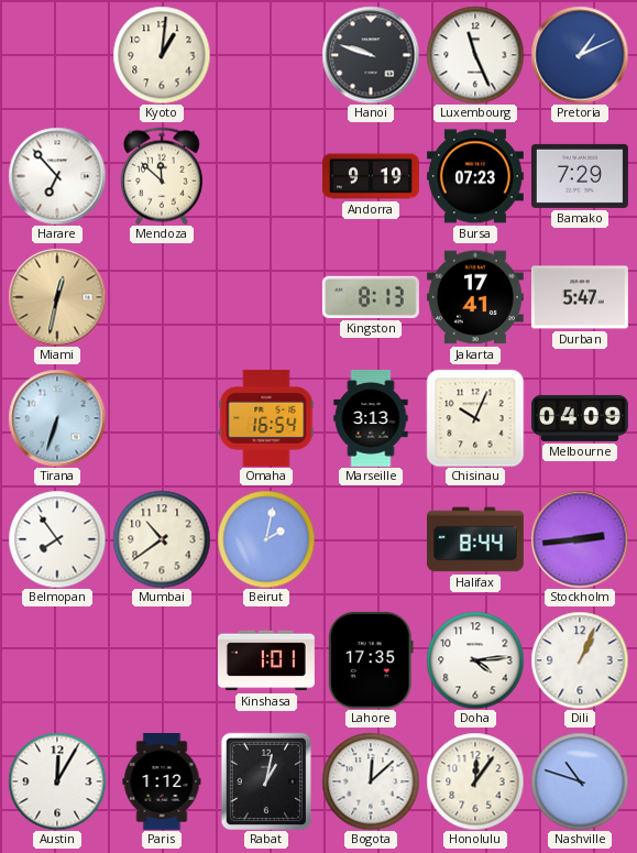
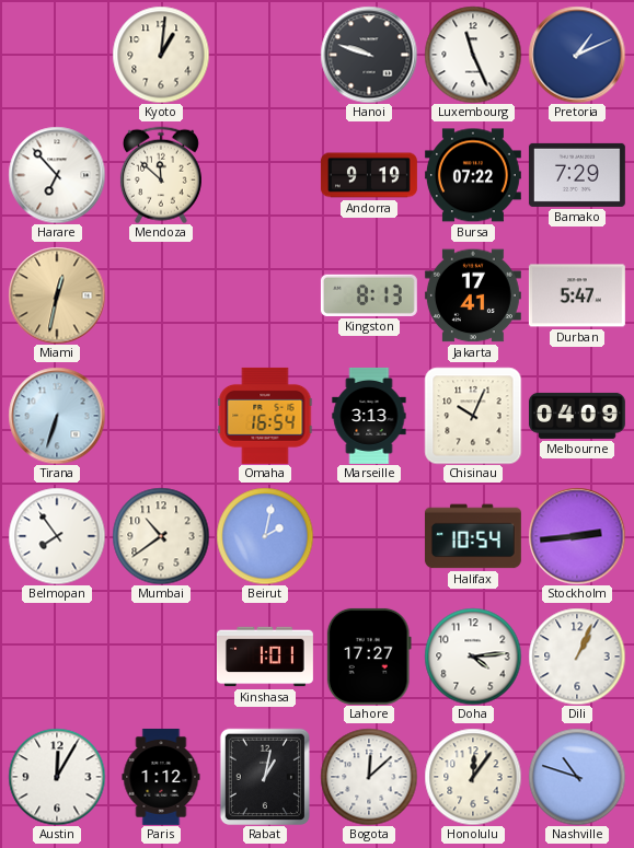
Bursa: 07:23 -> 07:22 (473, 175)
Halifax: 8:44 -> 10:54 (473, 536)
Lahore: 17:35 -> 17:27 (369, 657)
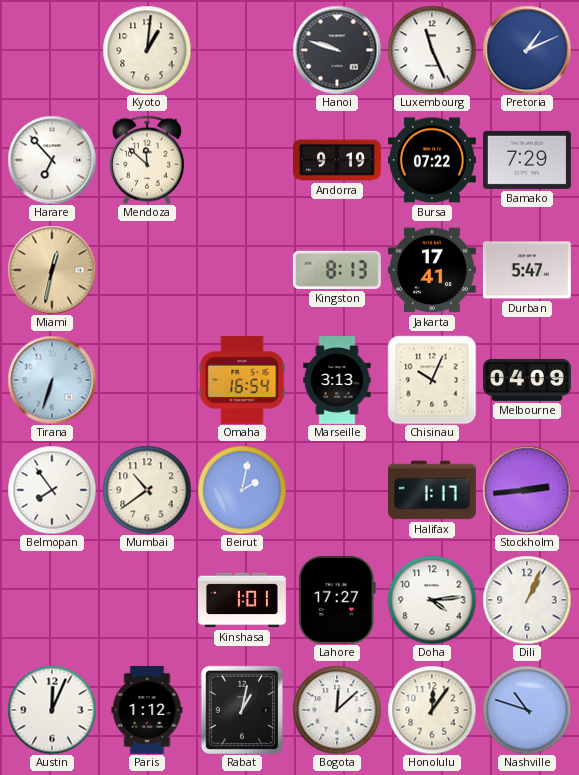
Halifax: 10:54 -> 1:17 (432, 490)
Austin: 12:05 -> 12:04 (52, 710)
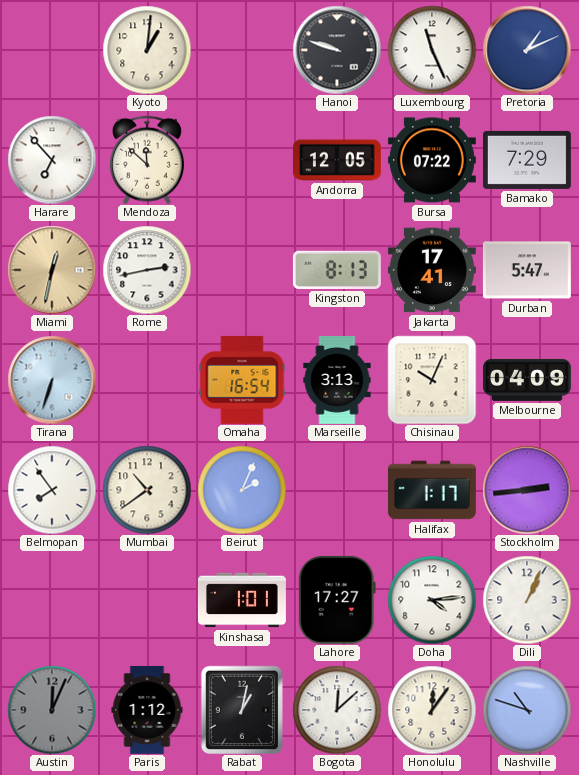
Andorra: 9:19 -> 12:05 (337, 160)
Rome: none -> 2:43 (147, 270)
Beirut: 2:02 -> 2:04 (242, 490)
Austin dial: white -> grey (52, 710)
